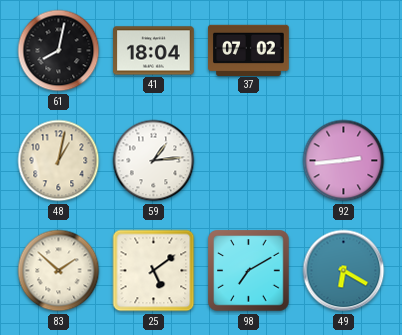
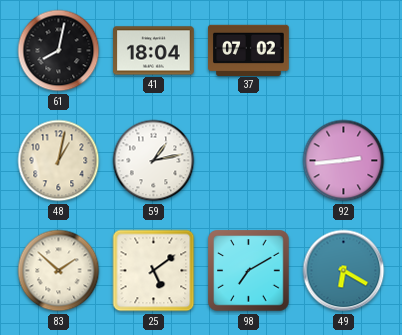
59: 1:14 -> 1:13 (154, 161)
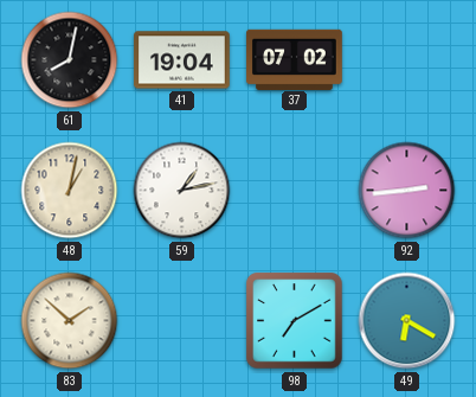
41: 18:04 -> 19:04 (182, 60)
25: 5:09 -> none (154, 271)
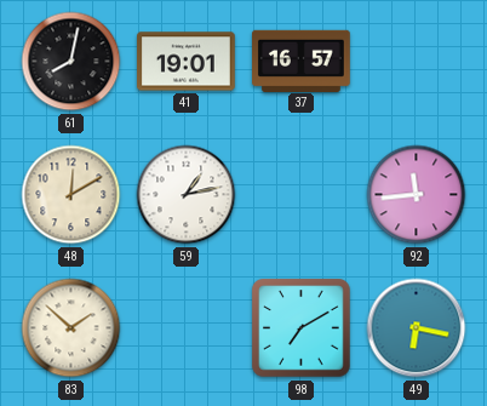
41: 19:04 -> 19:01 (187, 62)
37: 07:02 -> 16:57 (302, 61)
48: 1:02 -> 12:10 (71, 195)
92: 2:44 -> 11:44 (417, 195)
49: 6:20 -> 6:17 (417, 328)
